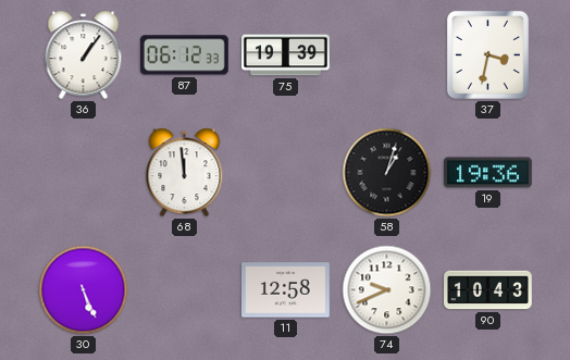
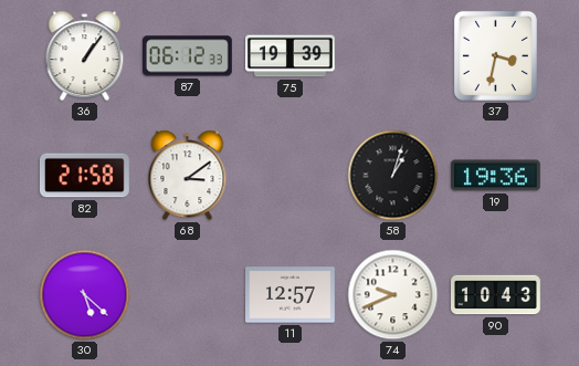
82: none -> 21:58 (84, 176)
68: 11:59 -> 3:09 (188, 176)
30: 5:26 -> 5:22 (85, 295)
11: 12:58 -> 12:57 (291, 295)
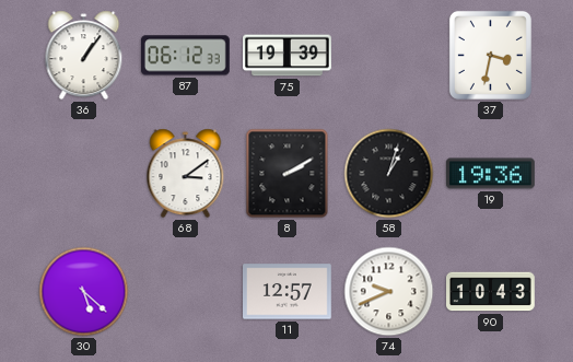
82: 21:58 -> none (84, 176)
8: none -> 2:10 (288, 174)
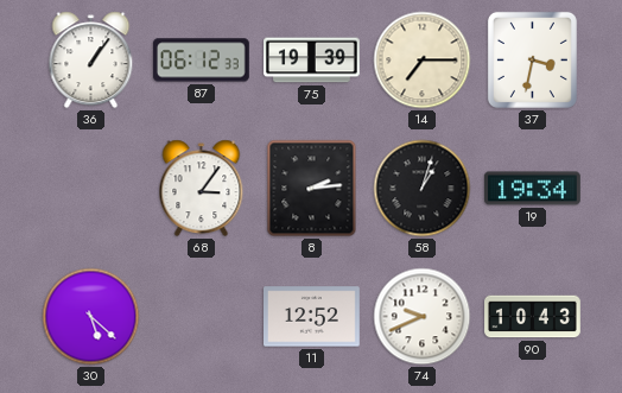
14: none -> 7:15 (423, 61)
68: 3:09 -> 3:06 (202, 189)
8: 2:10 -> 2:14 (312, 189)
19: 19:36 -> 19:34 (533, 189)
11: 12:57 -> 12:52 (312, 317)
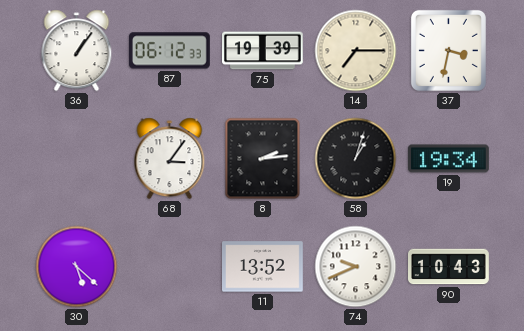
11: 12:52 -> 13:52 (263, 267)
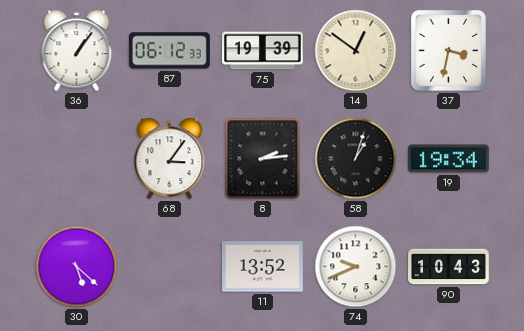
14: 7:15 -> 12:51 (356, 51)
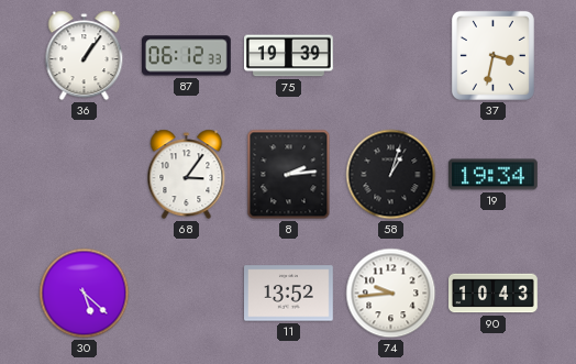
14: 12:51 -> none (356, 51)
74: 9:41 -> 9:44 (391, 294)
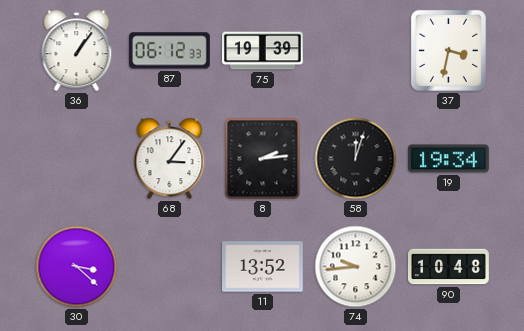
58: 1:03 -> 12:03 (356, 159)
30: 5:22 -> 3:22 (77, 267)
90: 10:43 -> 10:48 (449, 267)
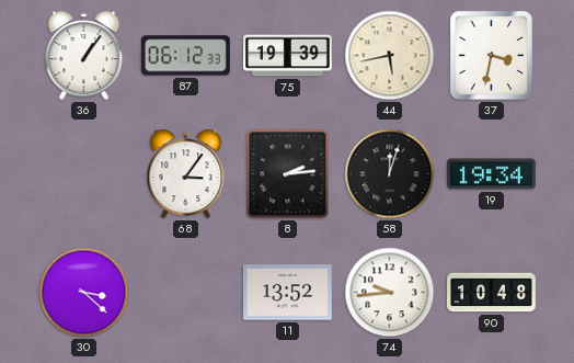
44: none -> 5:43 (390, 56)
